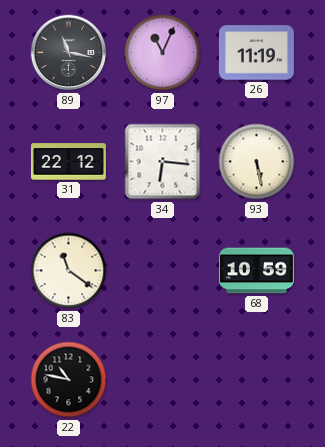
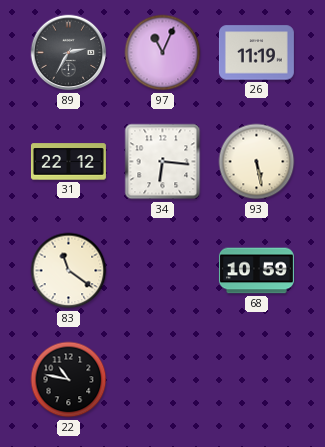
89: 11:17 -> 2:35 (69, 53)
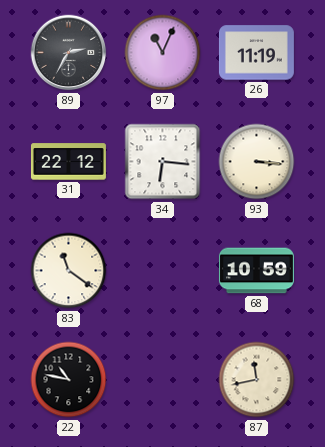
93: 5:28 -> 3:16 (257, 162)
87: none -> 11:43 (257, 380)
